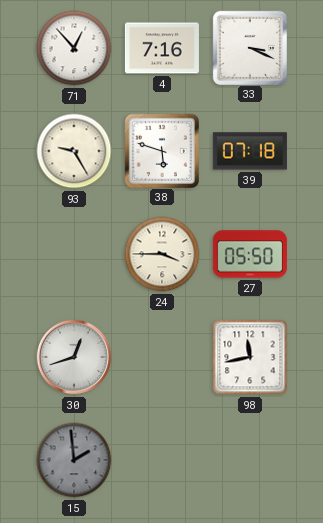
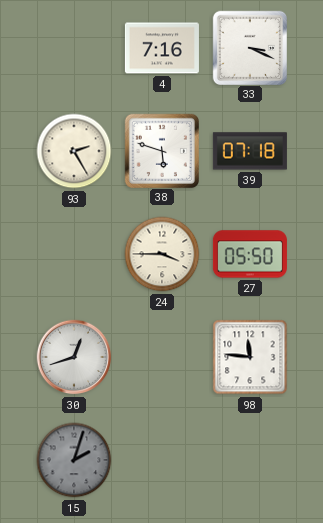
71: 12:53 -> none (74, 48)
93: 9:25 -> 2:25 (74, 151)
98: 11:43 -> 11:46 (250, 357)
15: 1:59 -> 2:03 (74, 460)
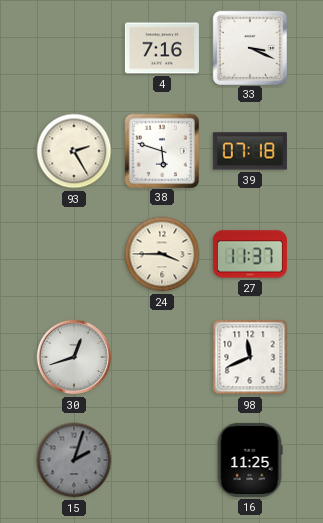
27: 05:50 -> 11:37 (250, 254)
98: 11:46 -> 11:41 (250, 357)
16: none -> 11:25 (250, 460)
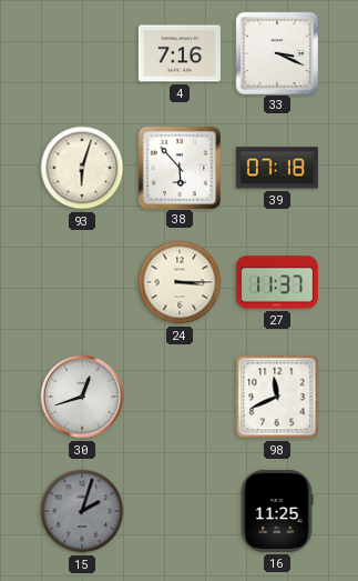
93: 2:25 -> 6:03 (82, 168)
38: 5:48 -> 5:53 (178, 167)
24: 3:45 -> 3:15 (180, 282)
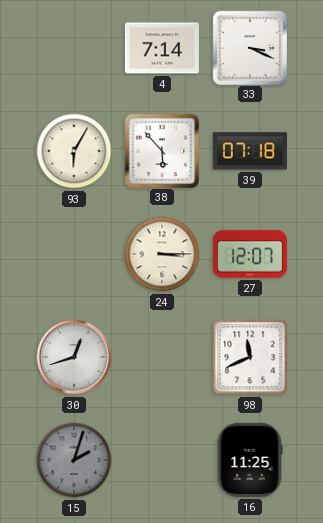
4: 7:16 -> 7:14 (162, 48)
93: 6:03 -> 6:05 (74, 151)
27: 11:37 -> 12:07 (250, 254)
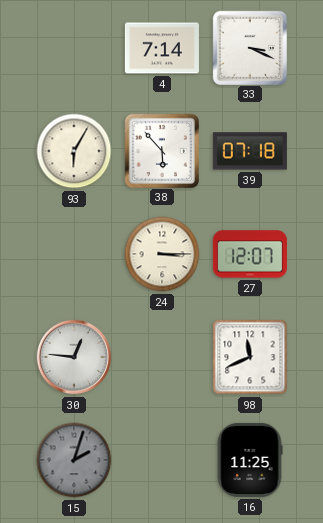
30: 12:42 -> 12:46 (74, 357)
